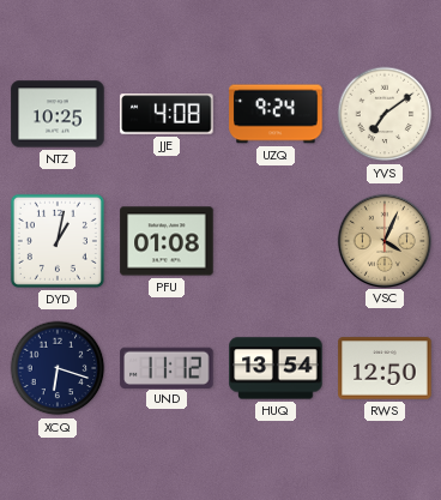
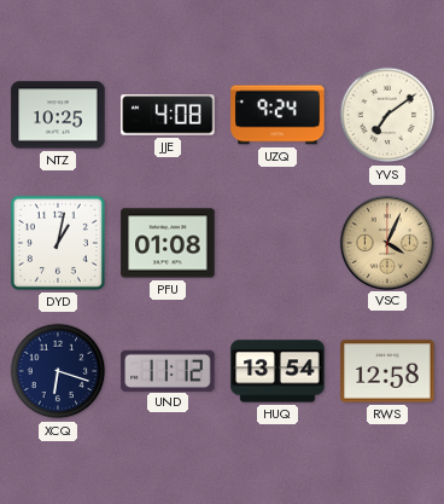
RWS: 12:50 -> 12:58 (387, 371)
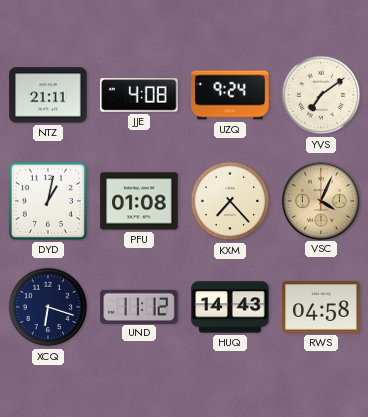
NTZ: 10:25 -> 21:11 (48, 95)
KXM: none -> 7:23 (230, 201)
HUQ: 13:54 -> 14:43 (230, 307)
RWS: 12:58 -> 04:58 (321, 307)
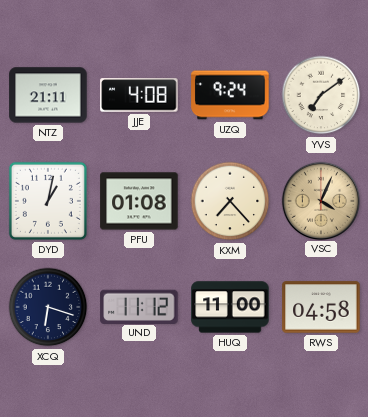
HUQ: 14:43 -> 11:00 (230, 307)
